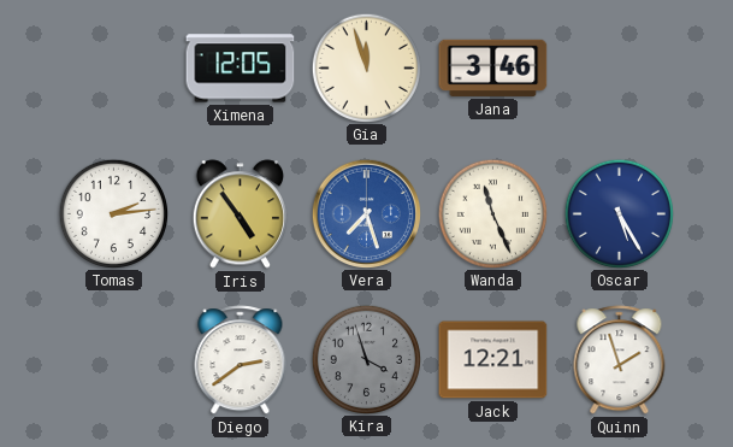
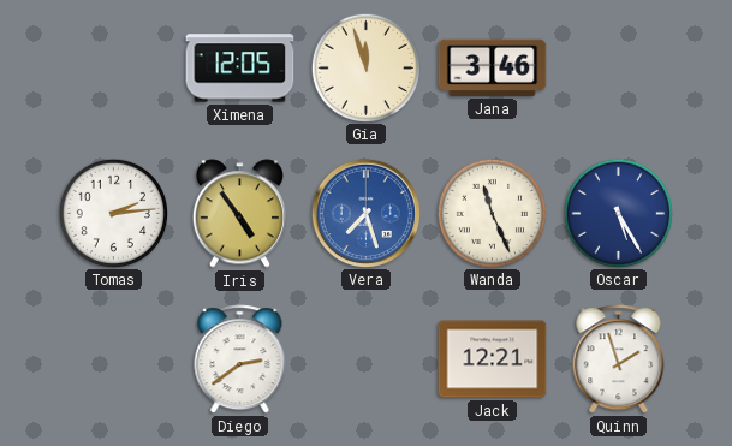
Kira: 3:57 -> none (366, 359)
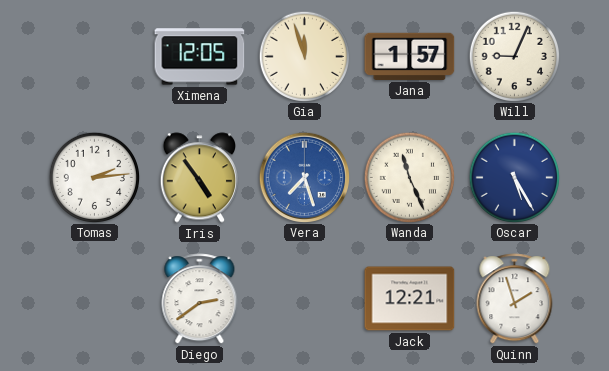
Jana: 3:46 -> 1:57 (410, 56)
Will: none -> 9:04 (514, 56)
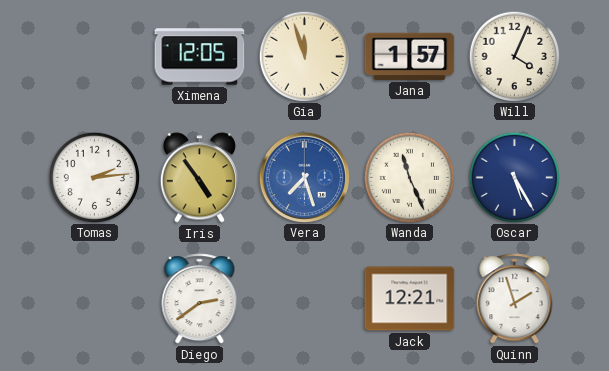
Will: 9:04 -> 4:04 (514, 56)
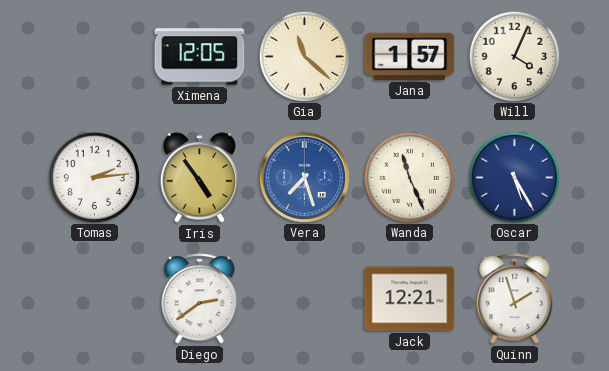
Gia: 11:57 -> 11:22 (304, 56)
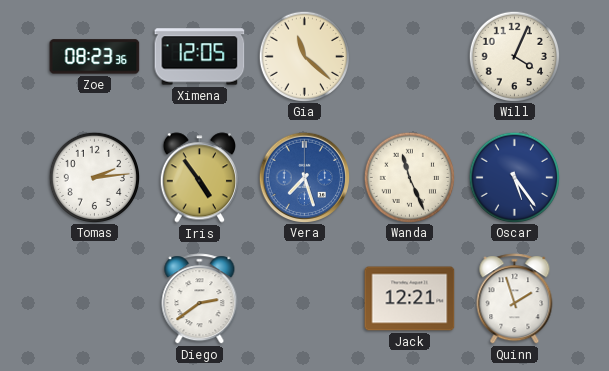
Zoe: none -> 08:23 (95, 57)
Jana: 1:57 -> none (410, 56)
Oscar: 5:25 -> 5:24 (514, 177)
